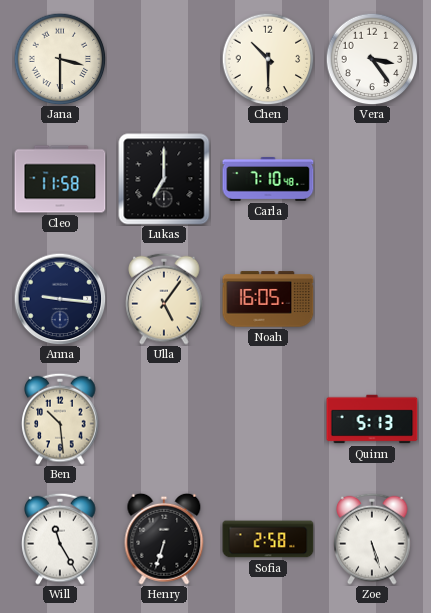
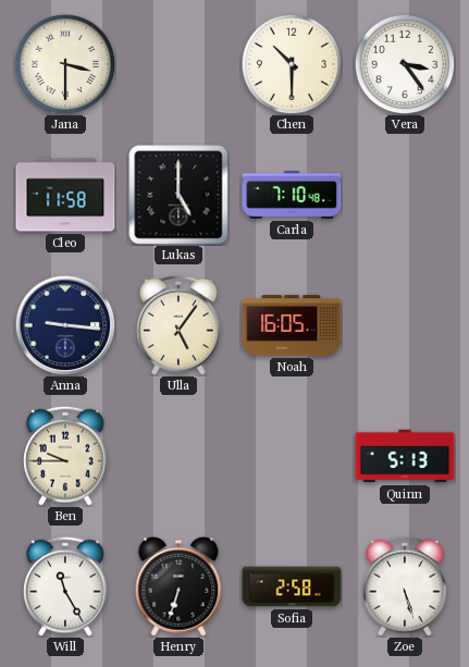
Lukas: 7:00 -> 5:00 (178, 195)
Ben: 10:29 -> 9:45 (65, 456)
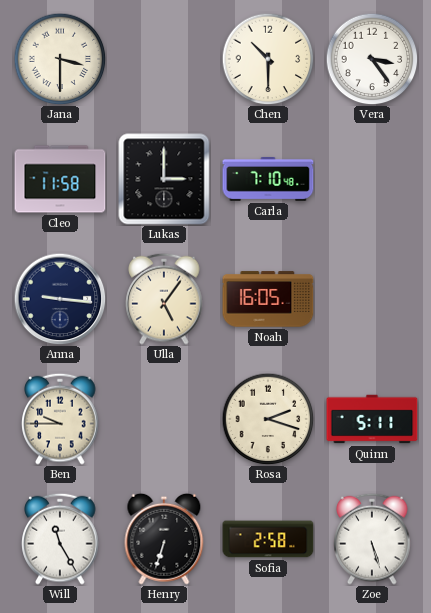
Lukas: 5:00 -> 3:00 (164, 179)
Rosa: none -> 2:18 (268, 419)
Quinn: 5:13 -> 5:11 (372, 419)
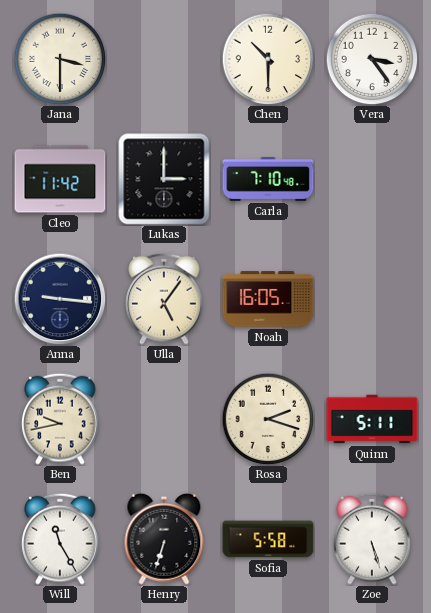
Cleo: 11:58 -> 11:42 (60, 179)
Ben: 9:45 -> 9:43 (60, 419)
Sofia: 2:58 -> 5:58 (268, 539)
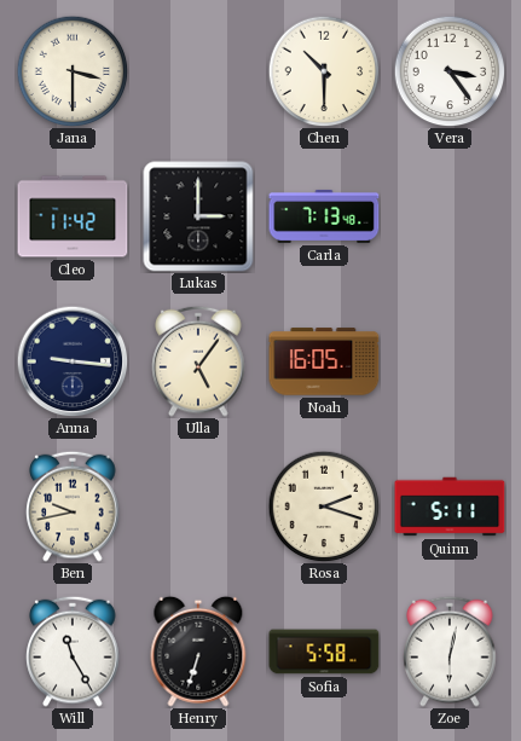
Carla: 7:10 -> 7:13 (324, 216)
Zoe: 5:27 -> 6:02 (450, 652)
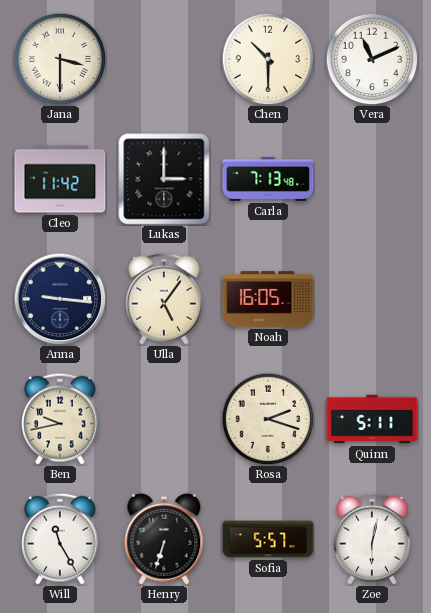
Vera: 3:24 -> 11:11 (372, 59)
Sofia: 5:58 -> 5:57 (268, 539)
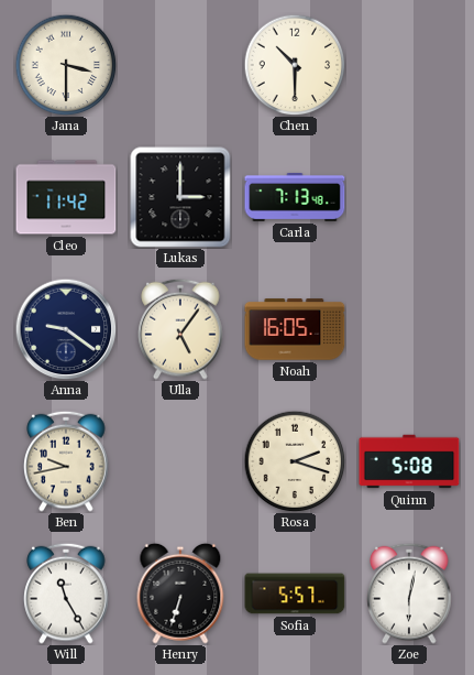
Vera: 11:11 -> none (372, 59)
Anna: 9:16 -> 9:21 (66, 329)
Quinn: 5:11 -> 5:08 (409, 461)
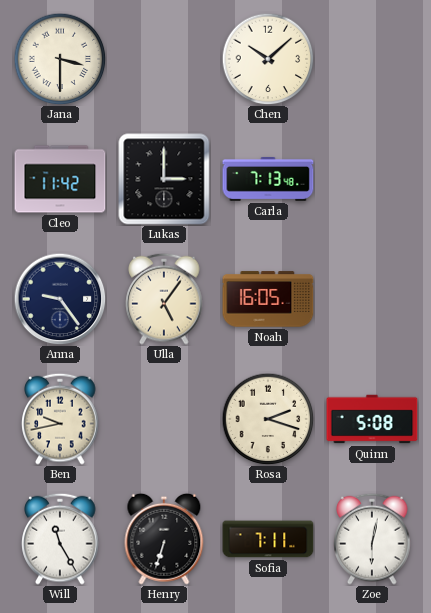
Chen: 10:30 -> 10:08 (268, 59)
Anna: 9:21 -> 9:24 (60, 299)
Sofia: 5:57 -> 7:11 (268, 539)
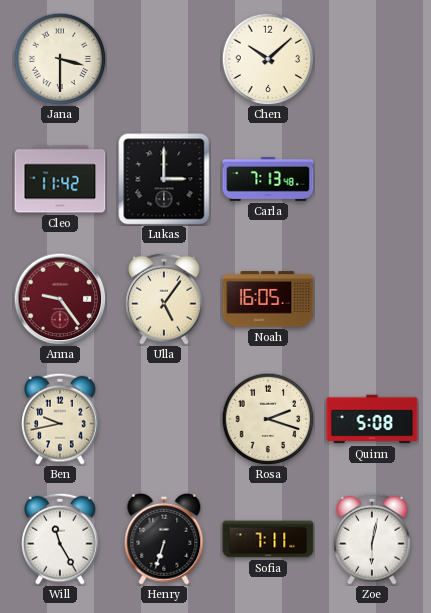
Anna dial: navy -> burgundy (60, 299)
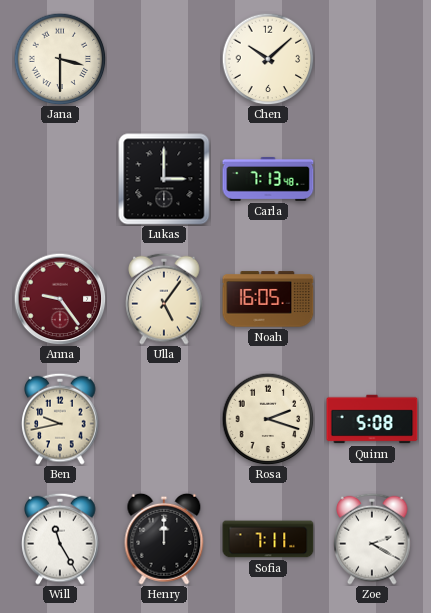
Cleo: 11:42 -> none (60, 179)
Henry: 6:33 -> 12:00 (164, 539)
Zoe: 6:02 -> 2:20 (372, 539)
